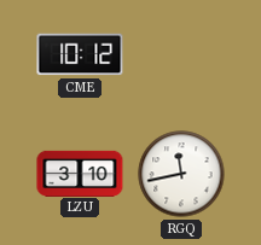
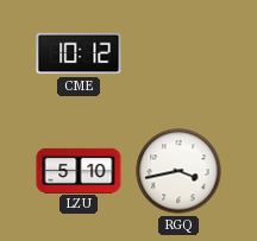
LZU: 3:10 -> 5:10 (79, 170)
RGQ: 11:43 -> 3:43 (178, 171)
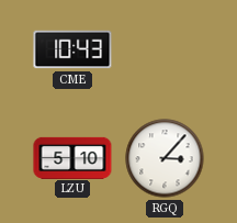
CME: 10:12 -> 10:43 (72, 49)
RGQ: 3:43 -> 3:07 (165, 158)
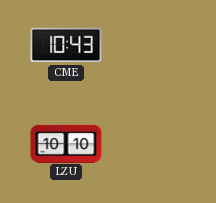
LZU: 5:10 -> 10:10 (66, 143)
RGQ: 3:07 -> none (165, 158)
